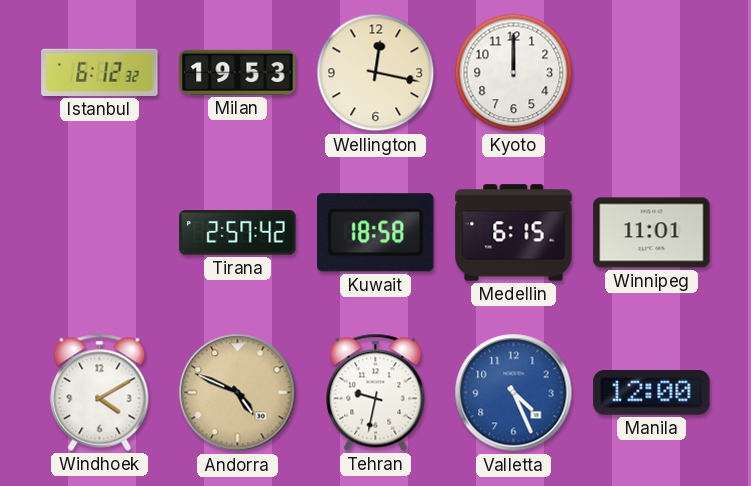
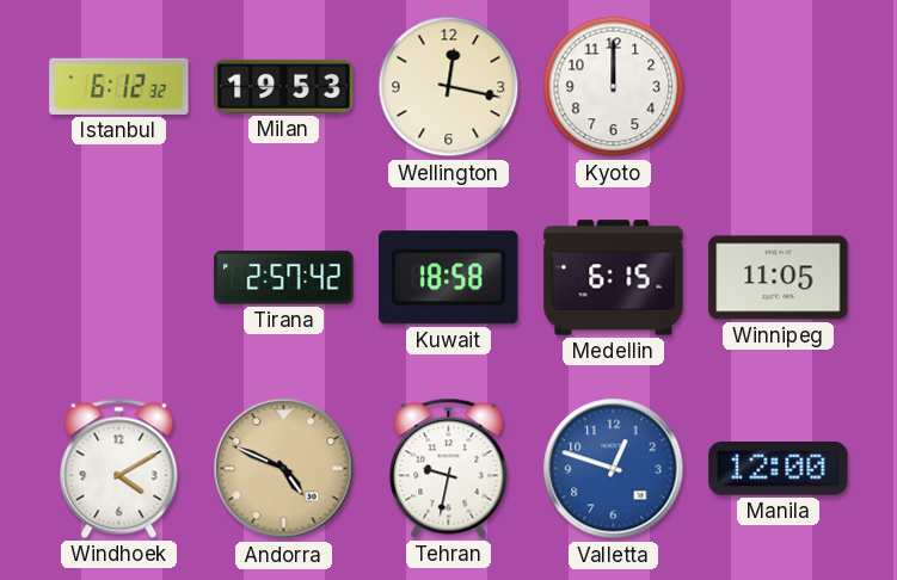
Winnipeg: 11:01 -> 11:05 (779, 278)
Valletta: 4:26 -> 12:48 (614, 469)
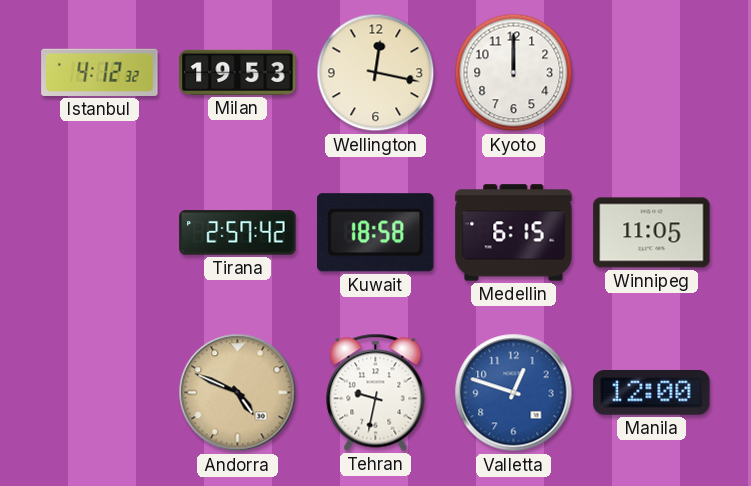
Istanbul: 6:12 -> 4:12 (100, 72)
Windhoek: 4:10 -> none (119, 468)
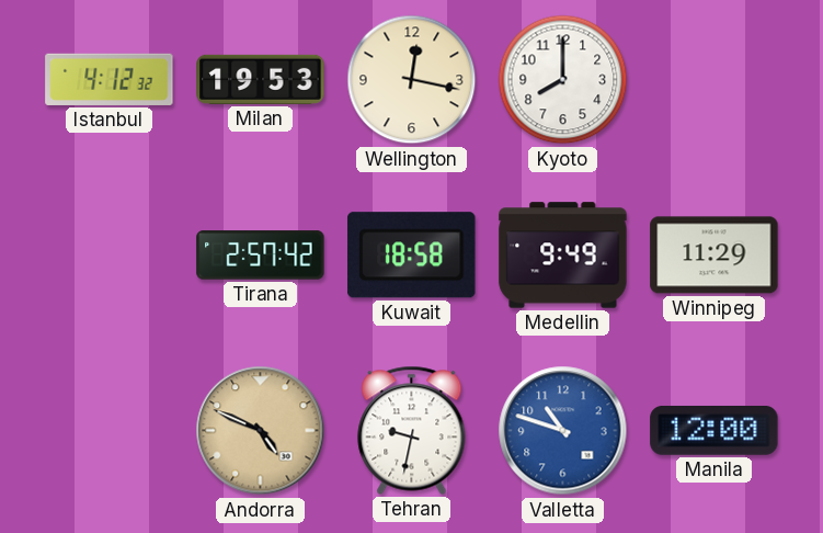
Kyoto: 12:00 -> 8:00 (563, 80)
Medellin: 6:15 -> 9:49 (563, 256)
Winnipeg: 11:05 -> 11:29 (715, 256)
Valletta: 12:48 -> 10:48 (563, 431)
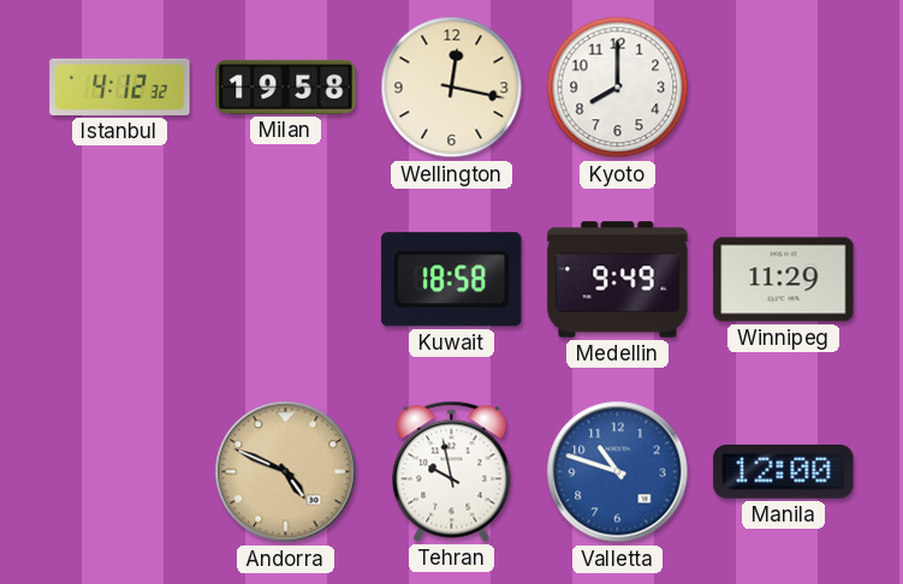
Milan: 19:53 -> 19:58 (286, 87)
Tirana: 2:57 -> none (261, 256)
Tehran: 9:32 -> 9:58 (452, 471)
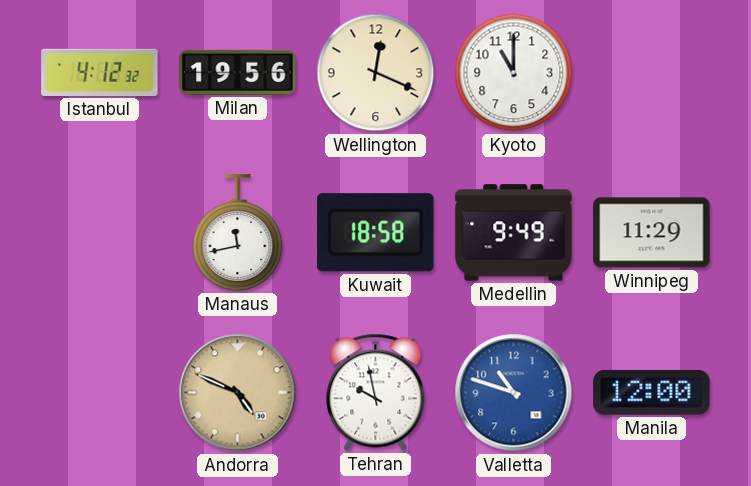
Milan: 19:58 -> 19:56 (238, 72)
Wellington: 12:17 -> 12:19 (376, 73)
Kyoto: 8:00 -> 11:00 (514, 73)
Manaus: none -> 11:43 (238, 233)
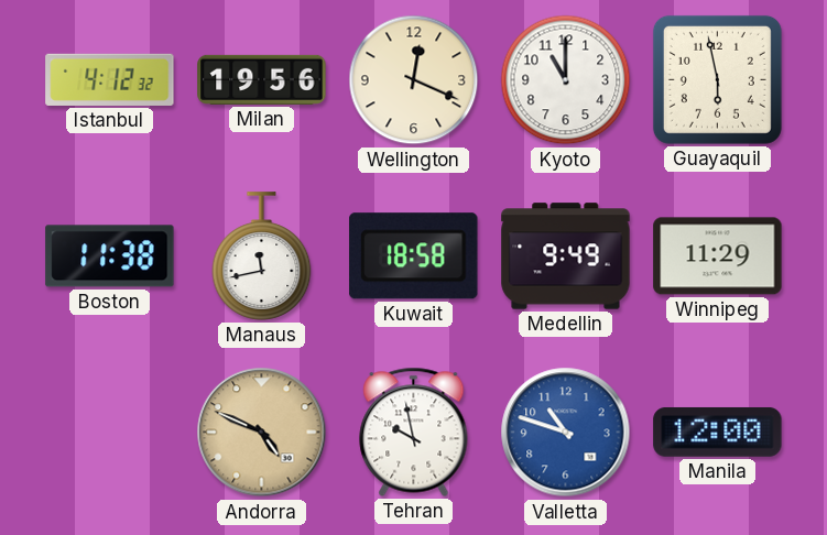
Guayaquil: none -> 5:58 (717, 79)
Boston: none -> 11:38 (110, 256)
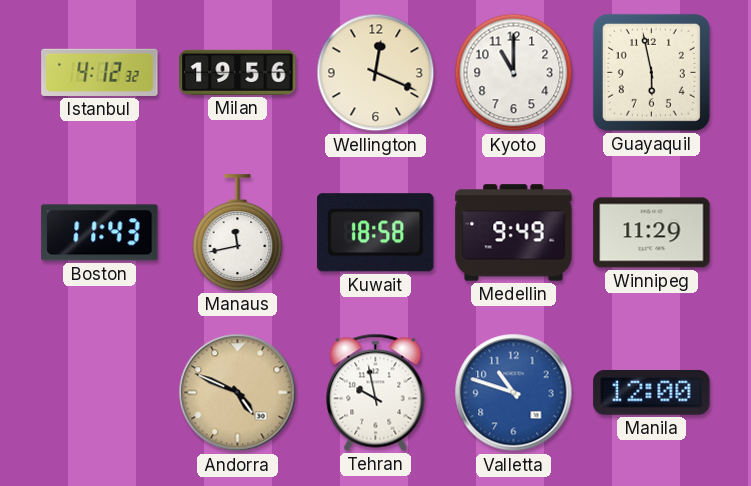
Boston: 11:38 -> 11:43 (100, 233)
